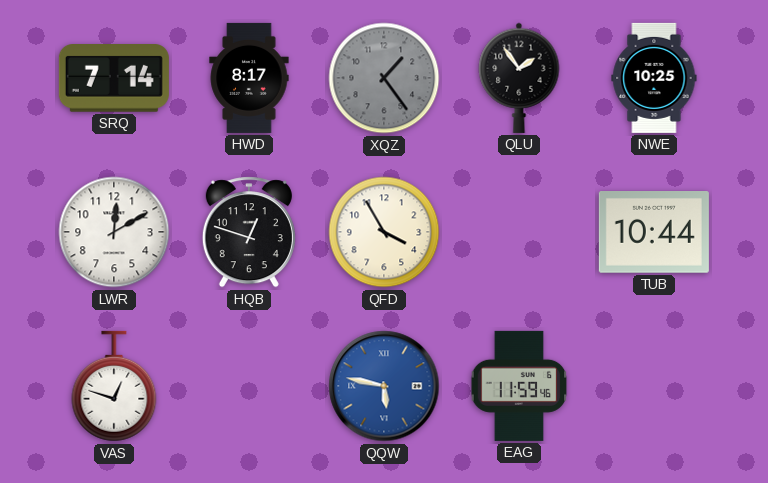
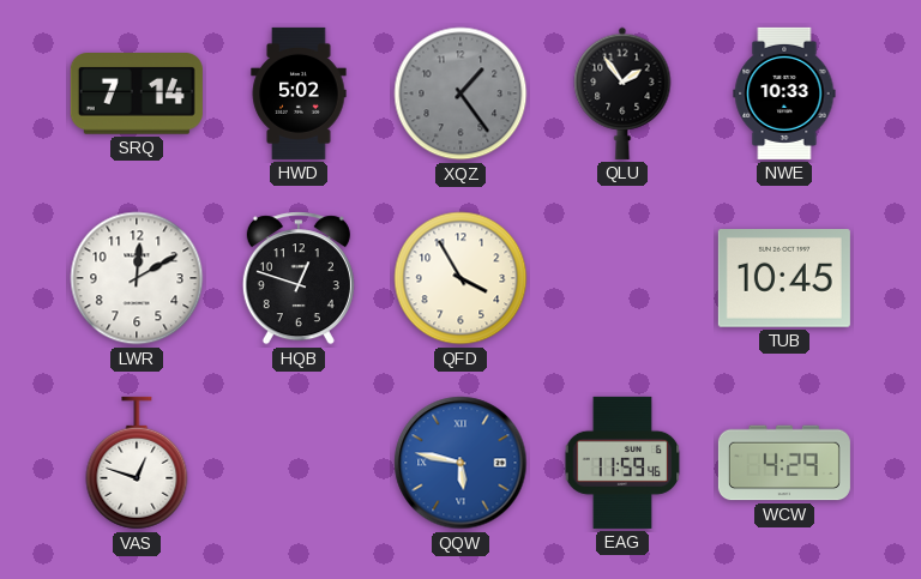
HWD: 8:17 -> 5:02 (299, 94)
NWE: 10:25 -> 10:33 (784, 94)
TUB: 10:44 -> 10:45 (784, 279)
WCW: none -> 4:29 (784, 463)
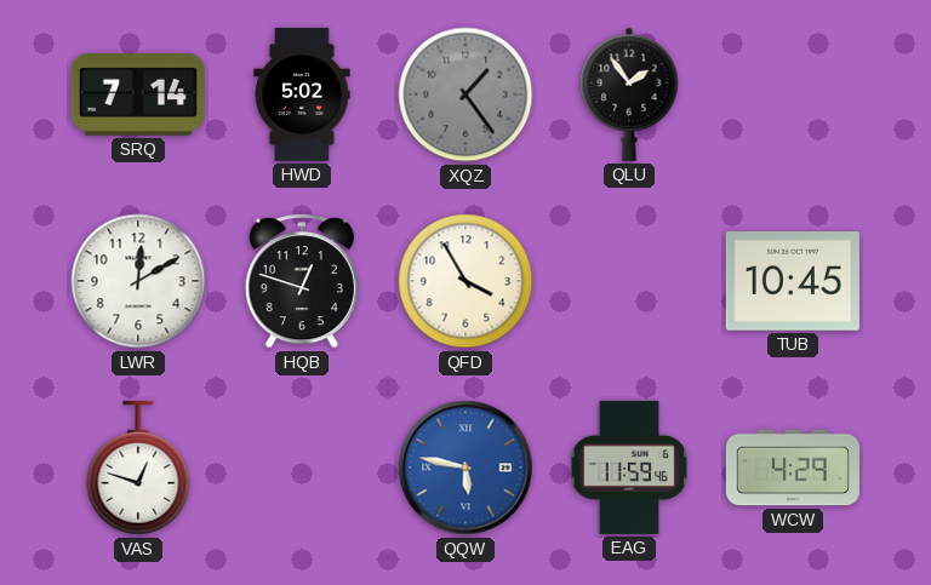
NWE: 10:33 -> none (784, 94)
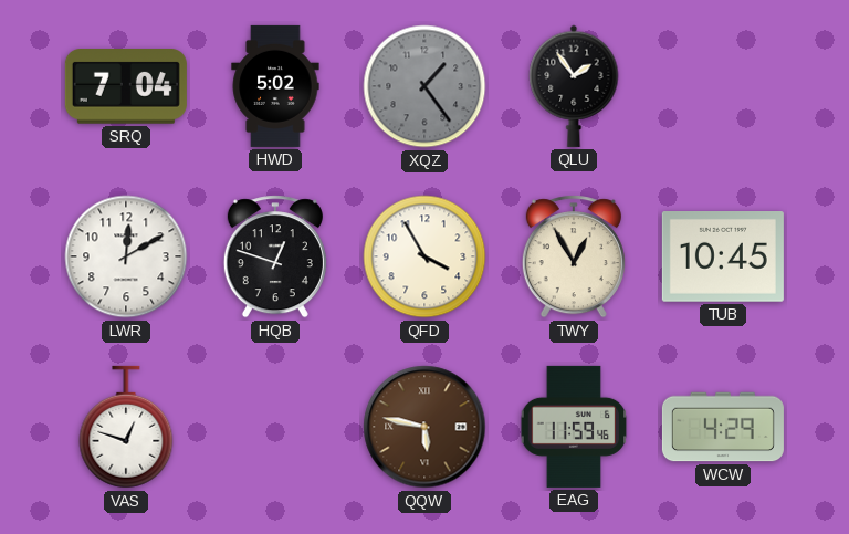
SRQ: 7:14 -> 7:04 (126, 87)
TWY: none -> 12:55 (574, 256)
QQW dial: blue -> brown (424, 427)
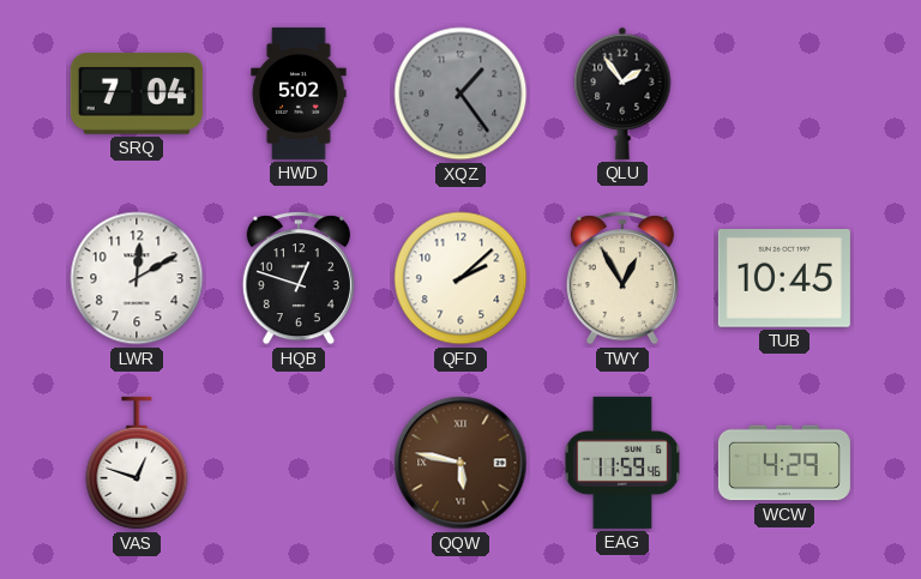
QFD: 3:55 -> 2:08 (460, 278)
